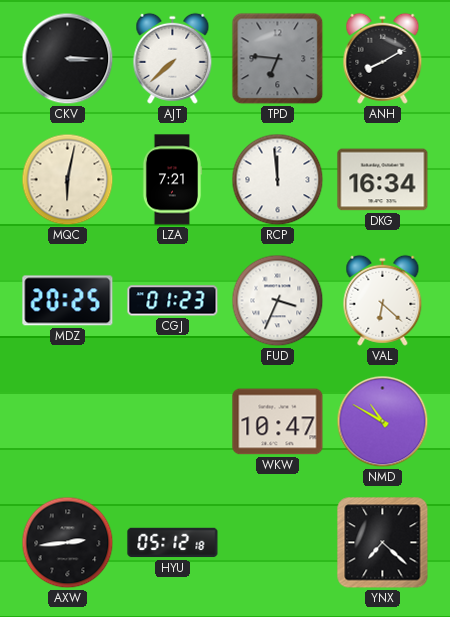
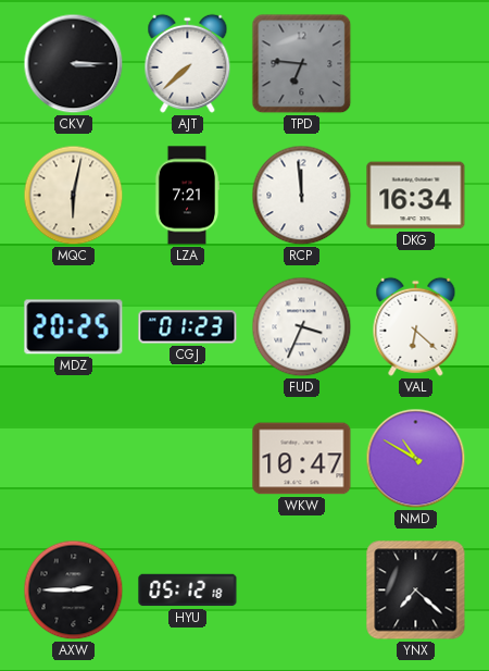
ANH: 8:10 -> none (383, 58)
AXW: 2:44 -> 2:45 (74, 591)
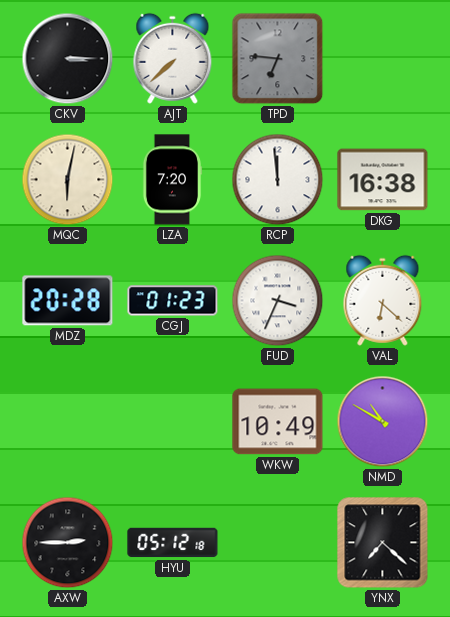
LZA: 7:21 -> 7:20 (172, 180)
DKG: 16:34 -> 16:38 (383, 180)
MDZ: 20:25 -> 20:28 (68, 301)
WKW: 10:47 -> 10:49 (278, 422)
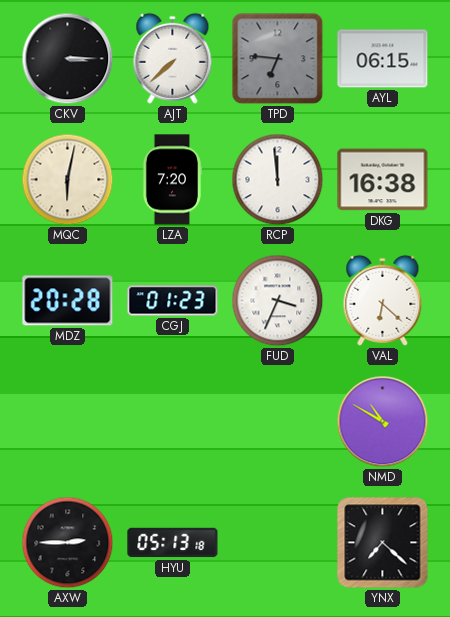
AYL: none -> 06:15 (383, 59)
WKW: 10:49 -> none (278, 422)
HYU: 05:12 -> 05:13 (173, 543)
